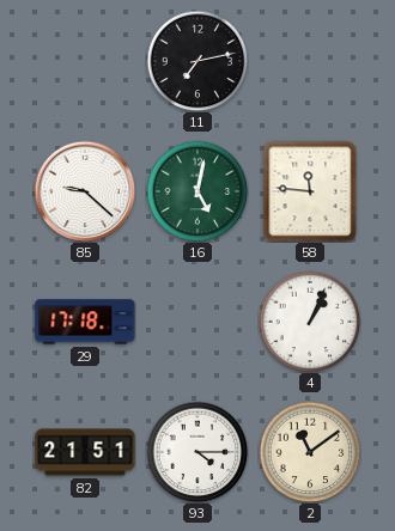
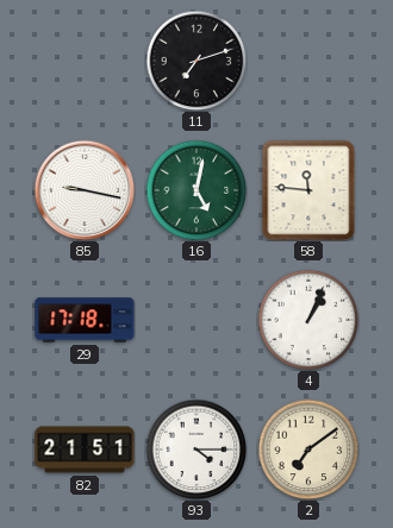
11: 7:13 -> 7:12 (196, 61)
85: 9:22 -> 9:17 (85, 190)
2: 11:09 -> 7:09 (308, 450)
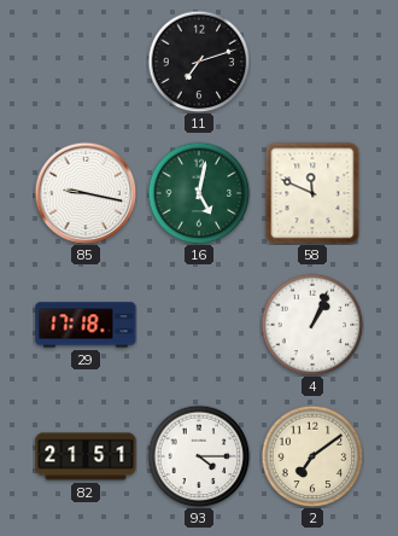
58: 11:46 -> 11:49 (312, 193)
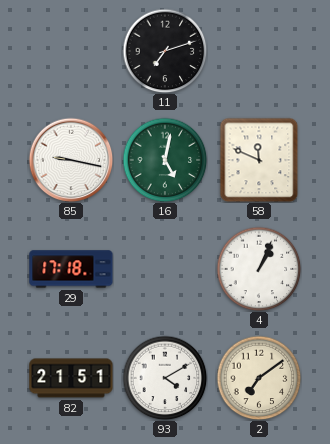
93: 4:15 -> 4:10 (165, 378)
